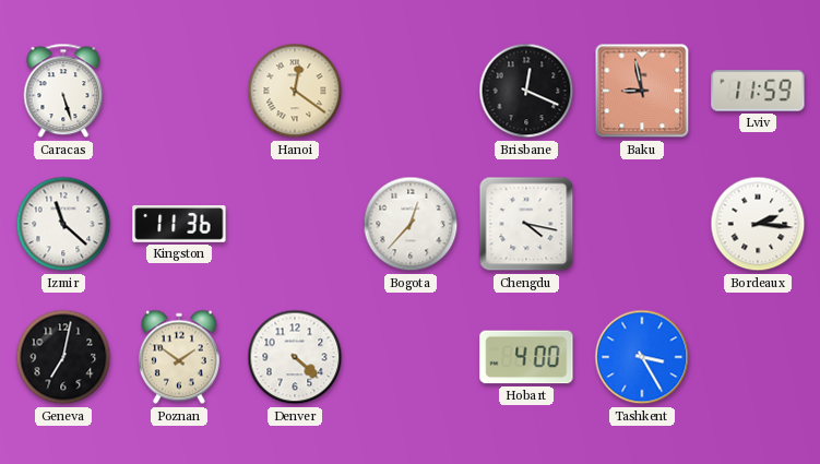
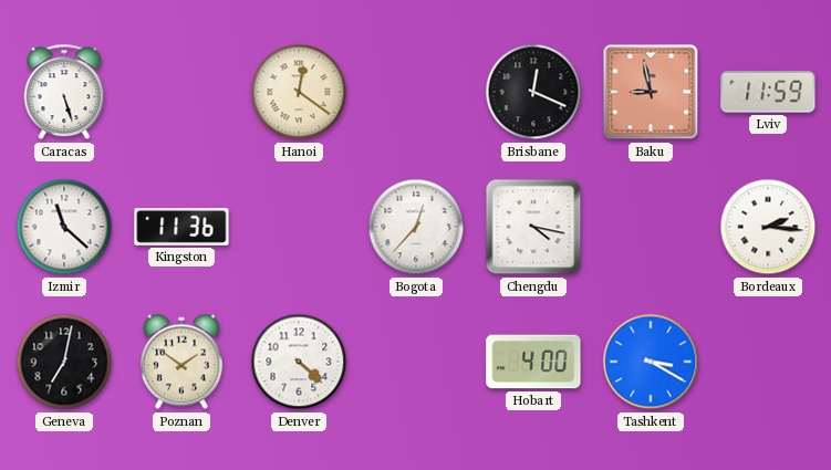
Tashkent: 3:25 -> 3:20 (651, 362)
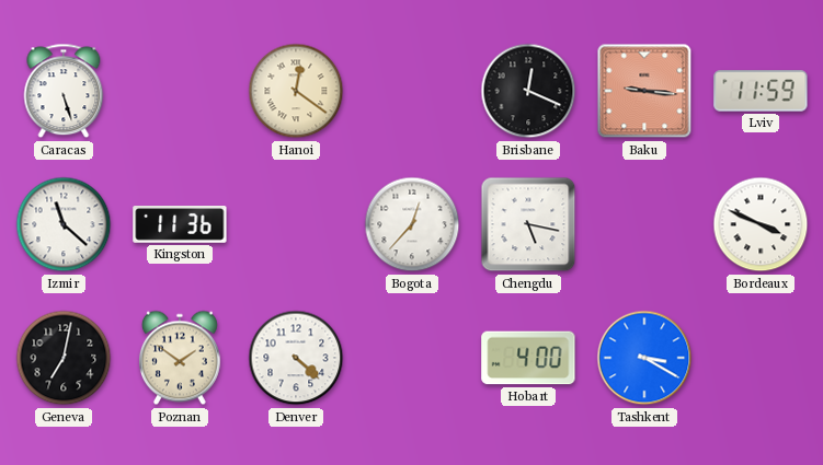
Baku: 8:58 -> 9:16 (644, 91)
Chengdu: 4:17 -> 5:17 (528, 224)
Bordeaux: 2:16 -> 3:49 (761, 224)
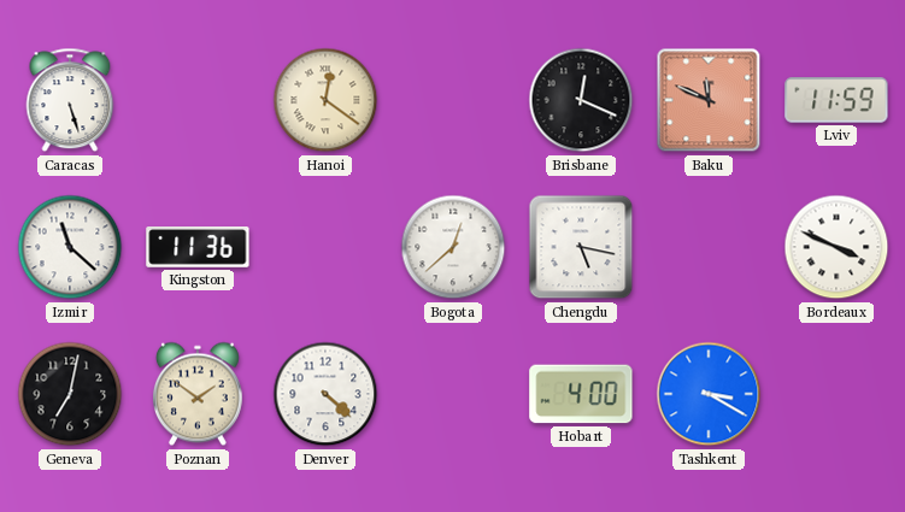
Baku: 9:16 -> 11:49 (709, 100)
Bogota: 12:37 -> 12:38 (453, 247)
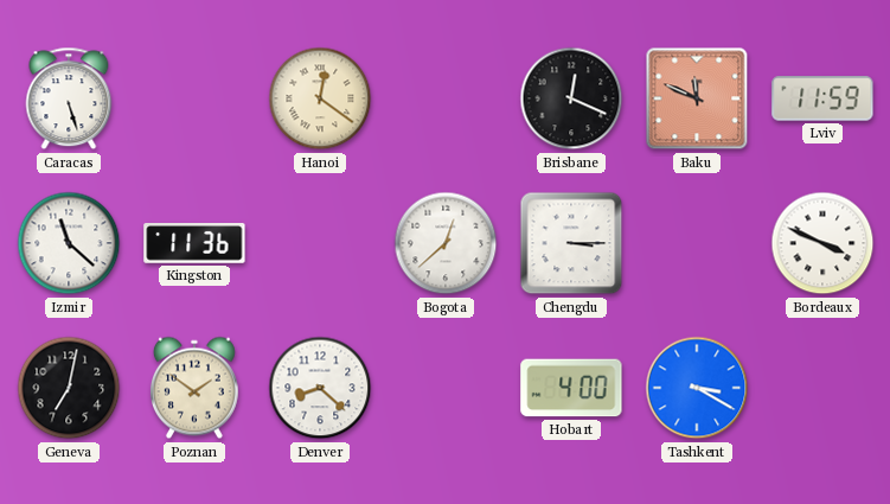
Chengdu: 5:17 -> 3:15 (571, 243)
Denver: 4:22 -> 8:22 (320, 388)
